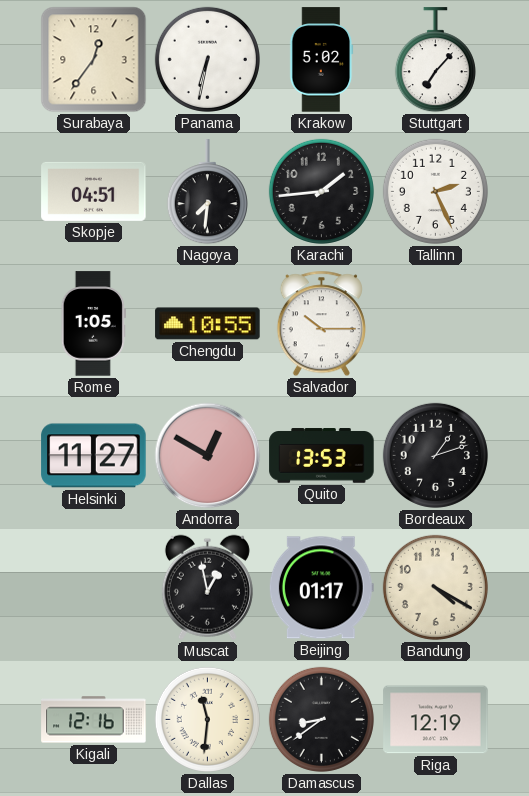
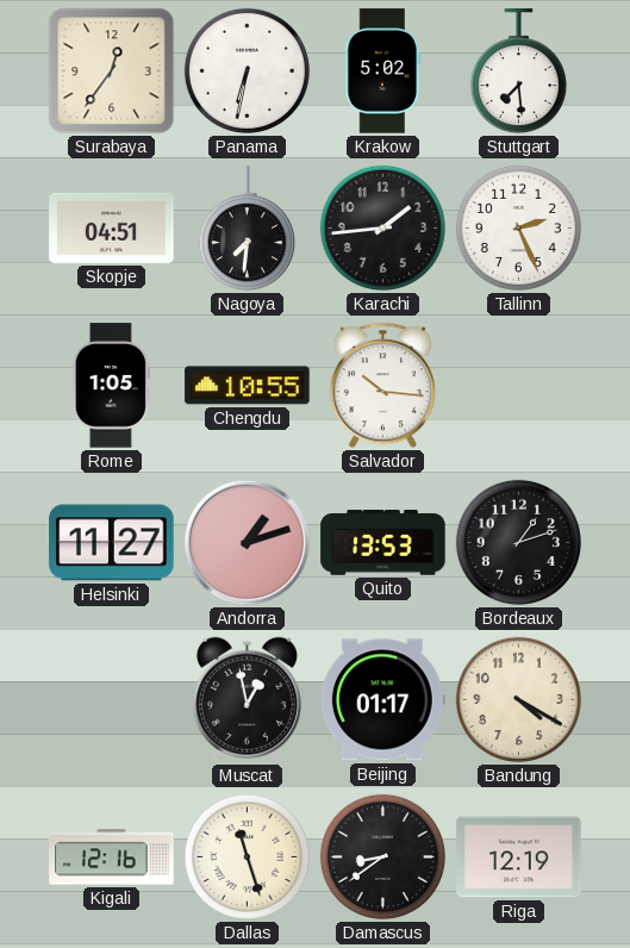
Stuttgart: 7:07 -> 7:29 (518, 71)
Salvador: 10:15 -> 10:16 (382, 386)
Andorra: 12:50 -> 1:12 (248, 543)
Dallas: 11:31 -> 11:27 (247, 856)
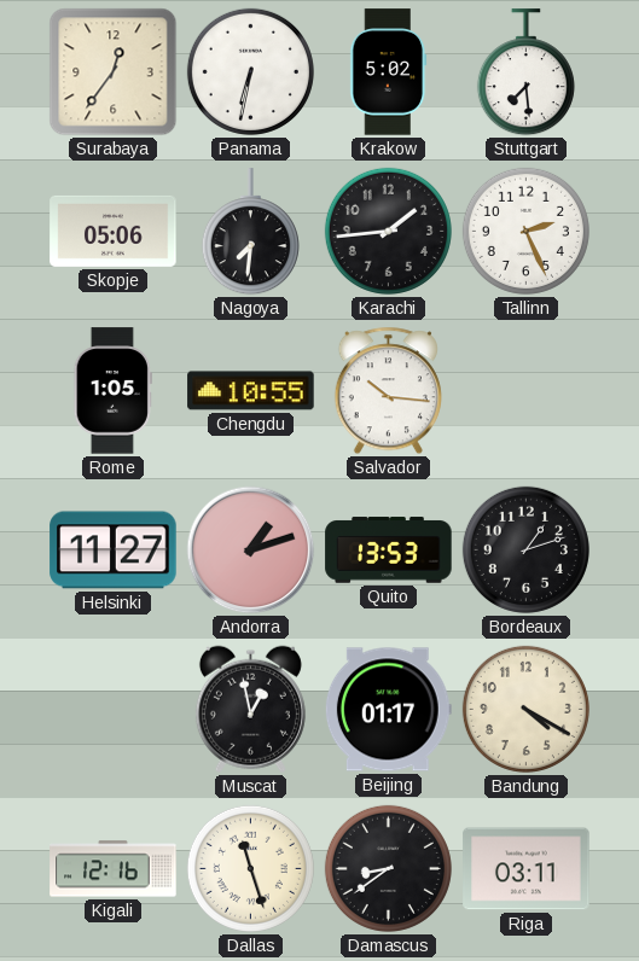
Skopje: 04:51 -> 05:06 (114, 231)
Riga: 12:19 -> 03:11 (527, 869)
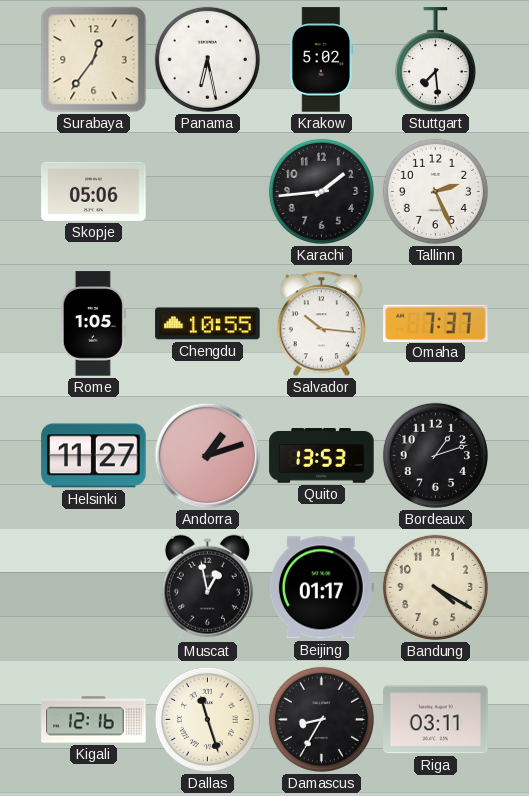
Panama: 6:32 -> 6:28 (207, 59)
Nagoya: 7:31 -> none (250, 232)
Omaha: none -> 7:37 (436, 323)
Damascus: 8:39 -> 8:35 (321, 719)
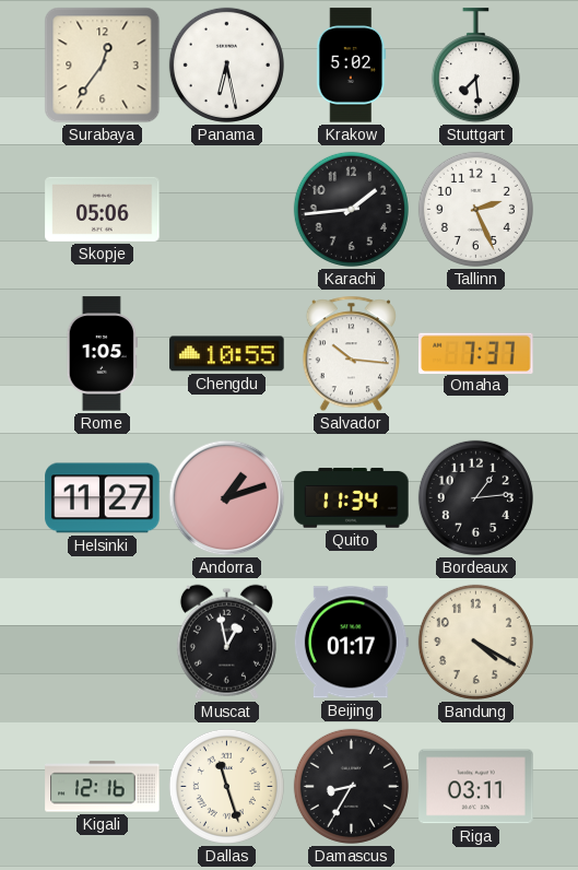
Quito: 13:53 -> 11:34 (352, 498)
Bordeaux: 1:12 -> 1:14 (475, 497)
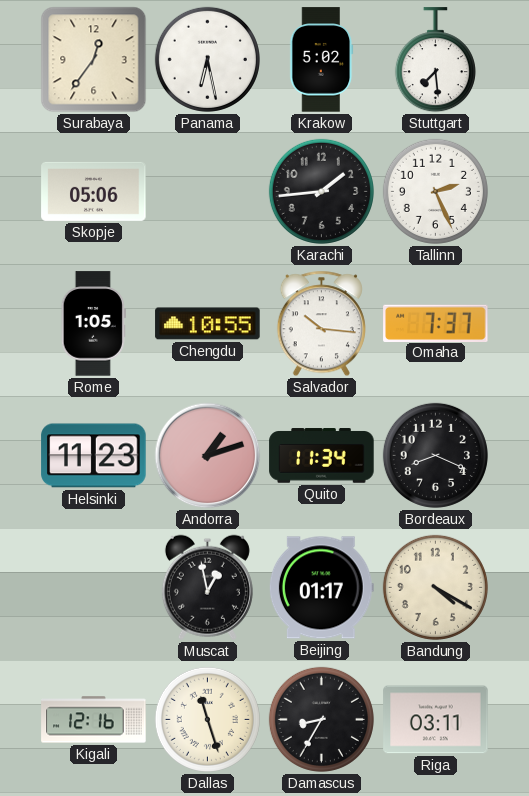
Helsinki: 11:27 -> 11:23 (94, 456)
Bordeaux: 1:14 -> 8:19 (435, 455)
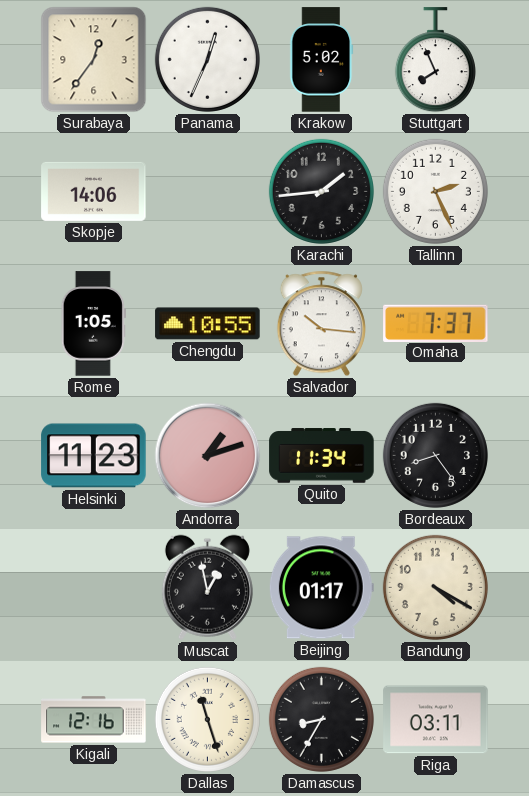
Panama: 6:28 -> 12:34 (207, 59)
Stuttgart: 7:29 -> 7:56 (435, 60)
Skopje: 05:06 -> 14:06 (94, 191)
Bordeaux: 8:19 -> 8:24 (435, 455)
